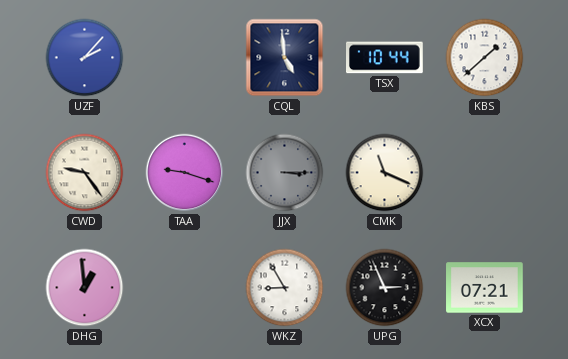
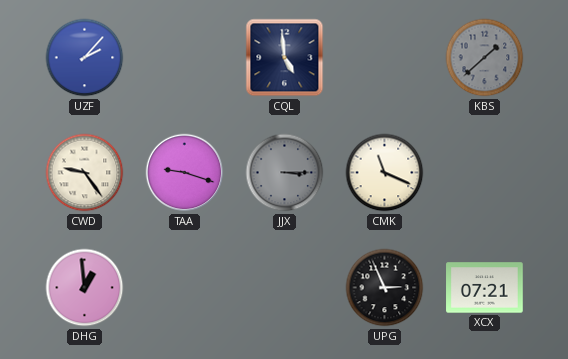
TSX: 10:44 -> none (385, 58)
KBS dial: white -> grey (485, 58)
WKZ: 8:55 -> none (285, 288)
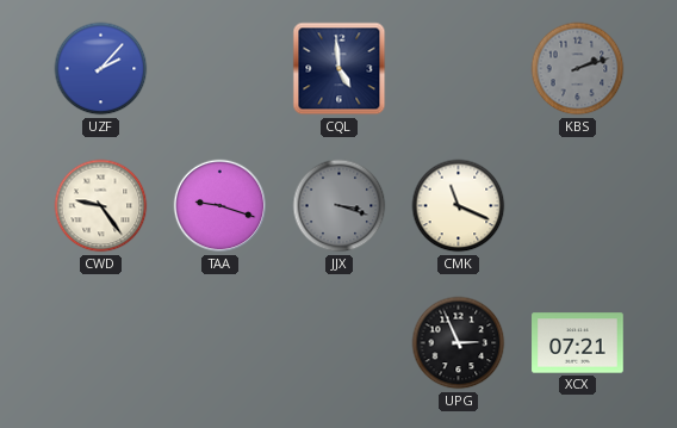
KBS: 1:38 -> 2:12 (578, 69)
JJX: 3:15 -> 3:18 (340, 206)
DHG: 12:59 -> none (85, 288)
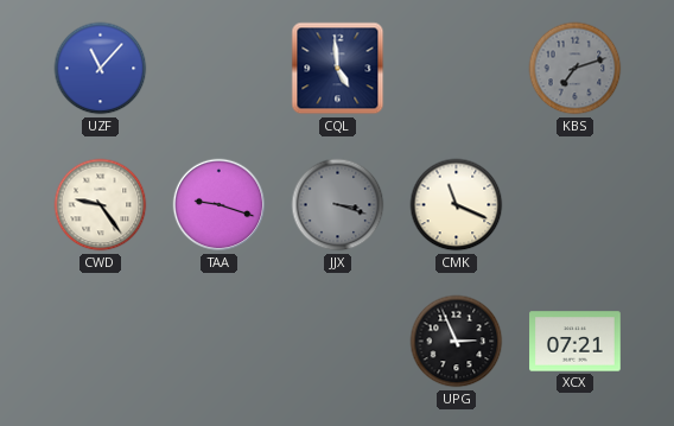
UZF: 2:07 -> 11:07 (101, 69)
KBS: 2:12 -> 7:12 (576, 69)
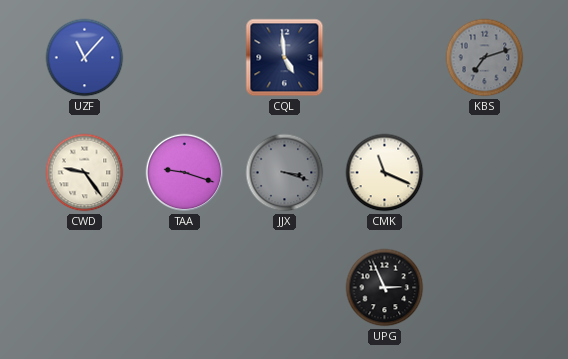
XCX: 07:21 -> none (576, 342)
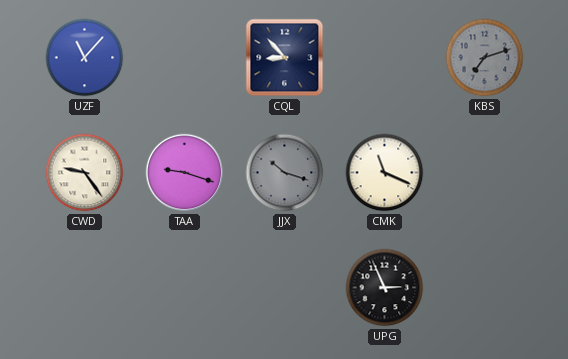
CQL: 4:59 -> 8:53 (285, 58)
JJX: 3:18 -> 10:18 (285, 173)
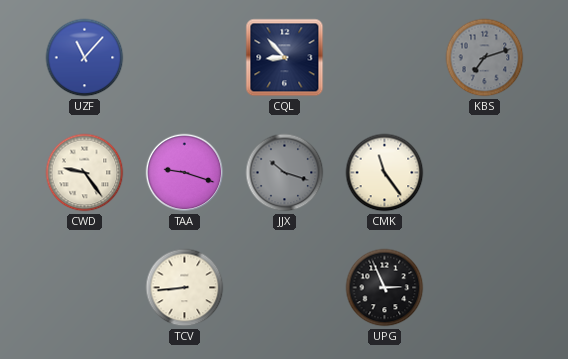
CMK: 11:19 -> 11:24 (385, 173)
TCV: none -> 8:44 (185, 288)
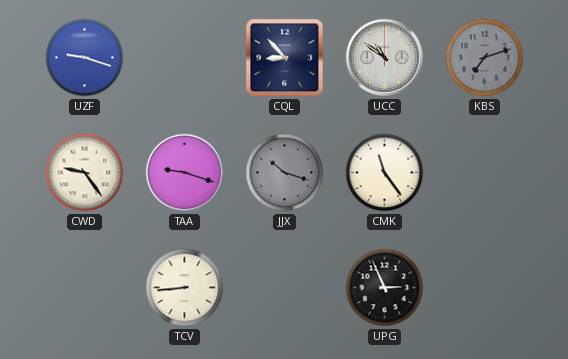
UZF: 11:07 -> 9:18 (85, 58)
UCC: none -> 10:51 (385, 58)
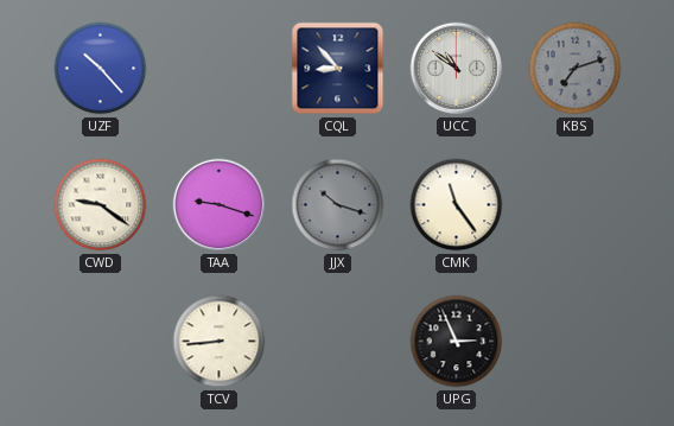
UZF: 9:18 -> 10:23 (101, 69)
CWD: 9:24 -> 9:21 (101, 205)
